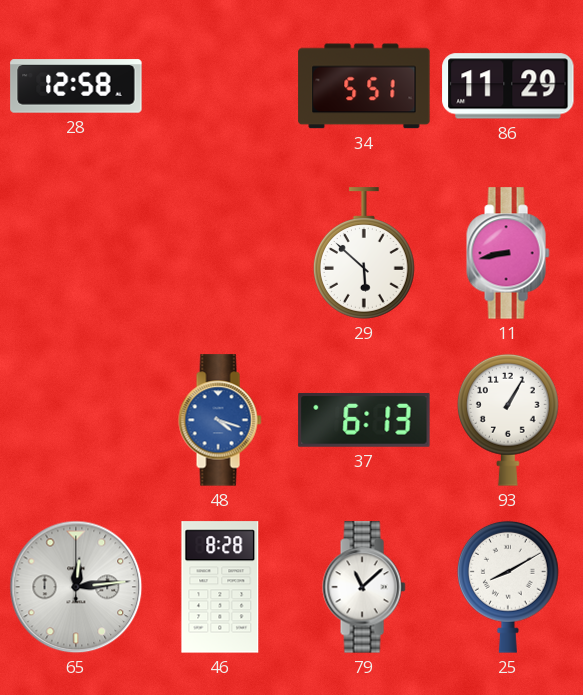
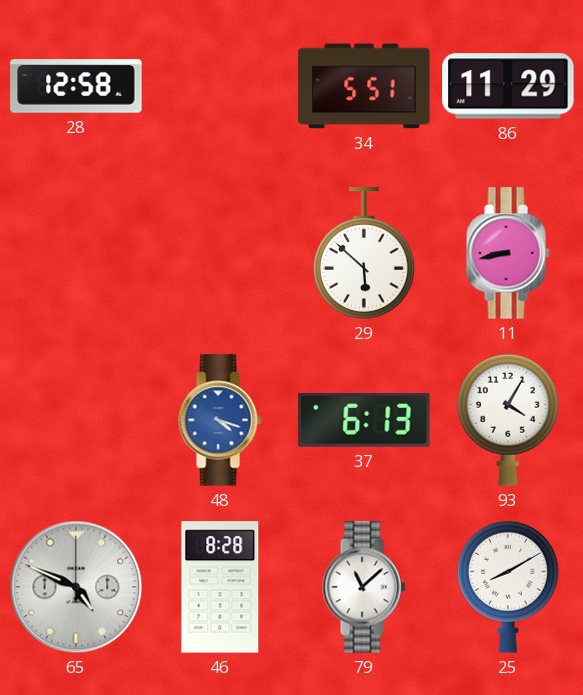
93: 1:05 -> 4:05 (508, 420)
65: 12:14 -> 4:49 (76, 587)
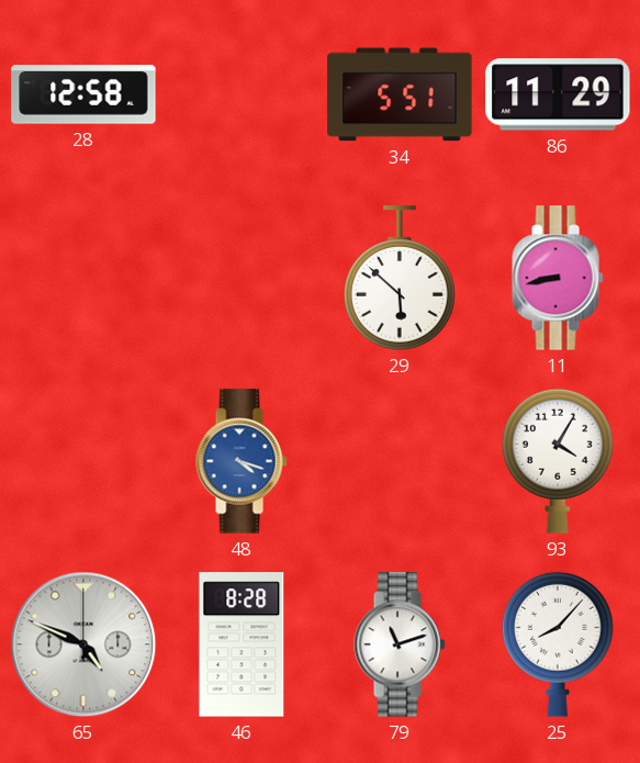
37: 6:13 -> none (364, 420)
79: 11:08 -> 11:12 (400, 644)
25: 8:10 -> 8:07 (558, 644)
